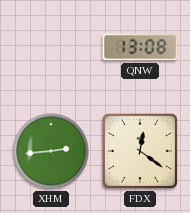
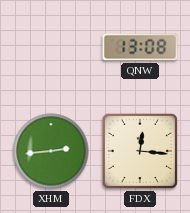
FDX: 12:21 -> 12:16 (140, 151)
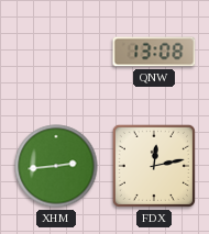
FDX: 12:16 -> 12:13 (154, 166)
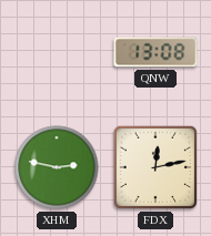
XHM: 2:44 -> 2:47 (57, 167)
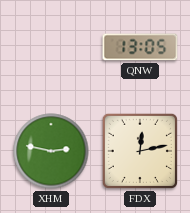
QNW: 13:08 -> 13:05 (140, 47)
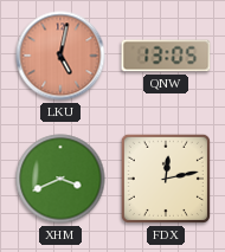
LKU: none -> 5:02 (60, 56)
XHM: 2:47 -> 3:41 (60, 179)
